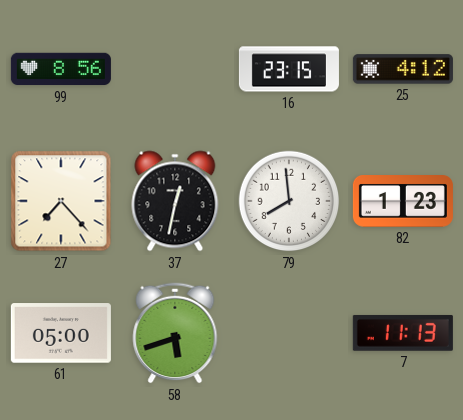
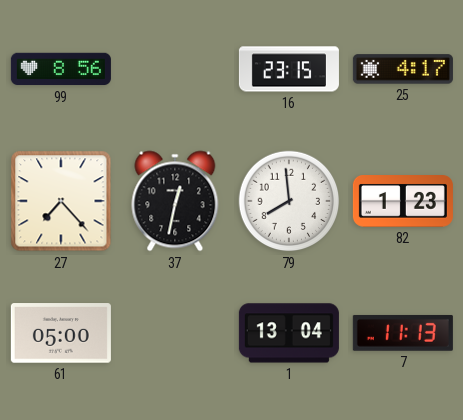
25: 4:12 -> 4:17 (403, 69)
58: 5:42 -> none (175, 333)
1: none -> 13:04 (289, 333)
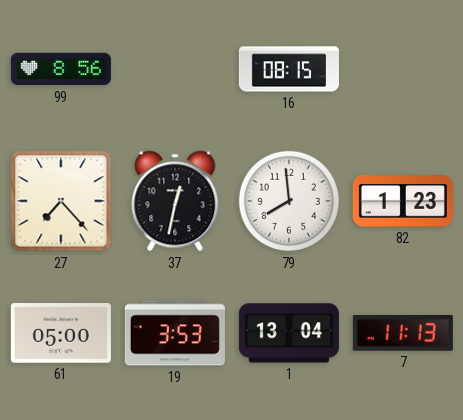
16: 23:15 -> 08:15 (289, 69)
25: 4:17 -> none (403, 69)
19: none -> 3:53 (175, 333)
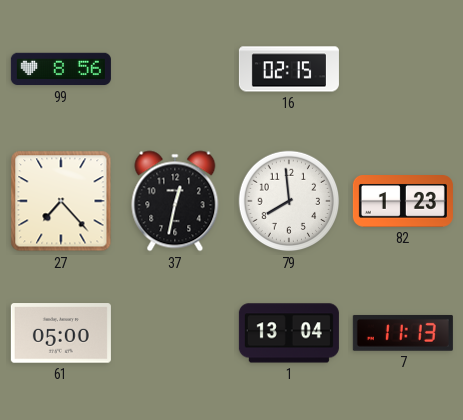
16: 08:15 -> 02:15 (289, 69)
19: 3:53 -> none (175, 333)
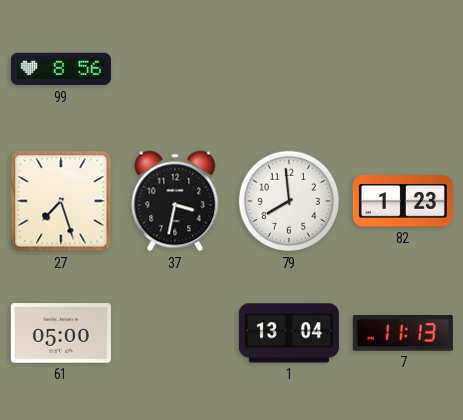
16: 02:15 -> none (289, 69)
27: 7:23 -> 7:27 (61, 201)
37: 12:32 -> 3:32 (175, 201)
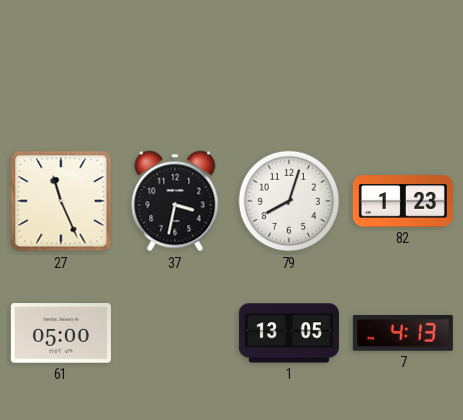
99: 8:56 -> none (61, 69)
27: 7:27 -> 11:26 (61, 201)
79: 7:59 -> 8:03 (289, 201)
1: 13:04 -> 13:05 (289, 333)
7: 11:13 -> 4:13 (403, 333)
